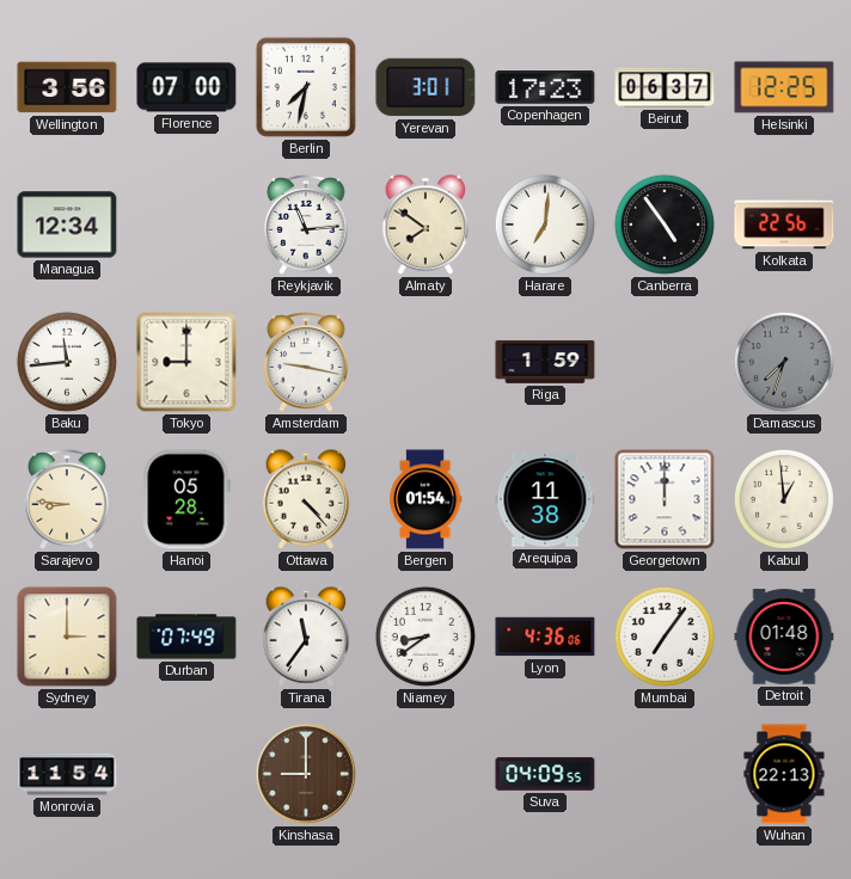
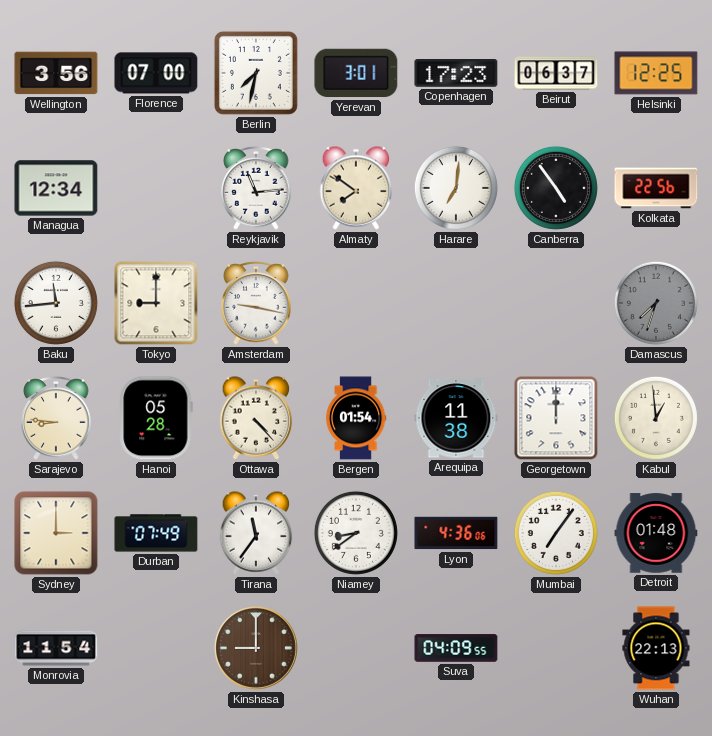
Riga: 1:59 -> none (545, 362)
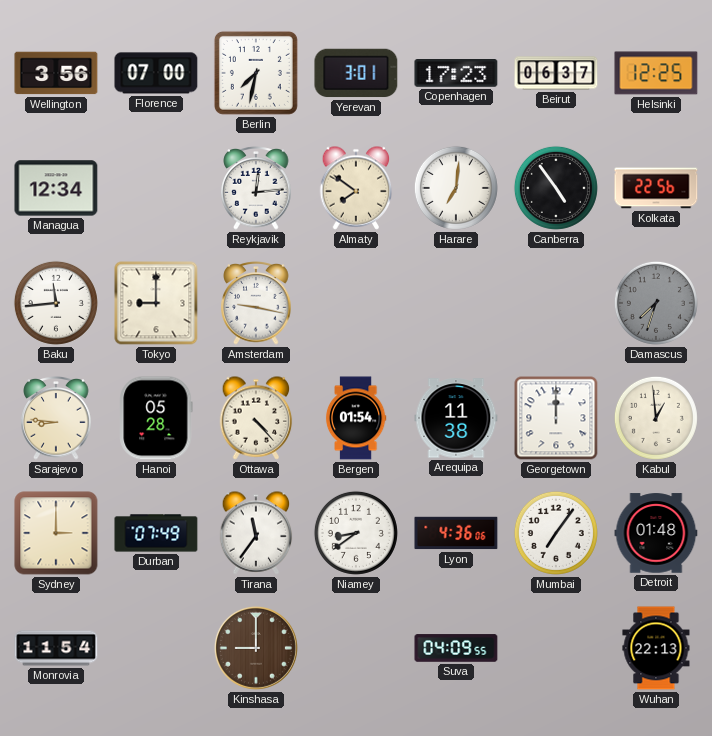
Reykjavik: 11:14 -> 12:14 (256, 188)
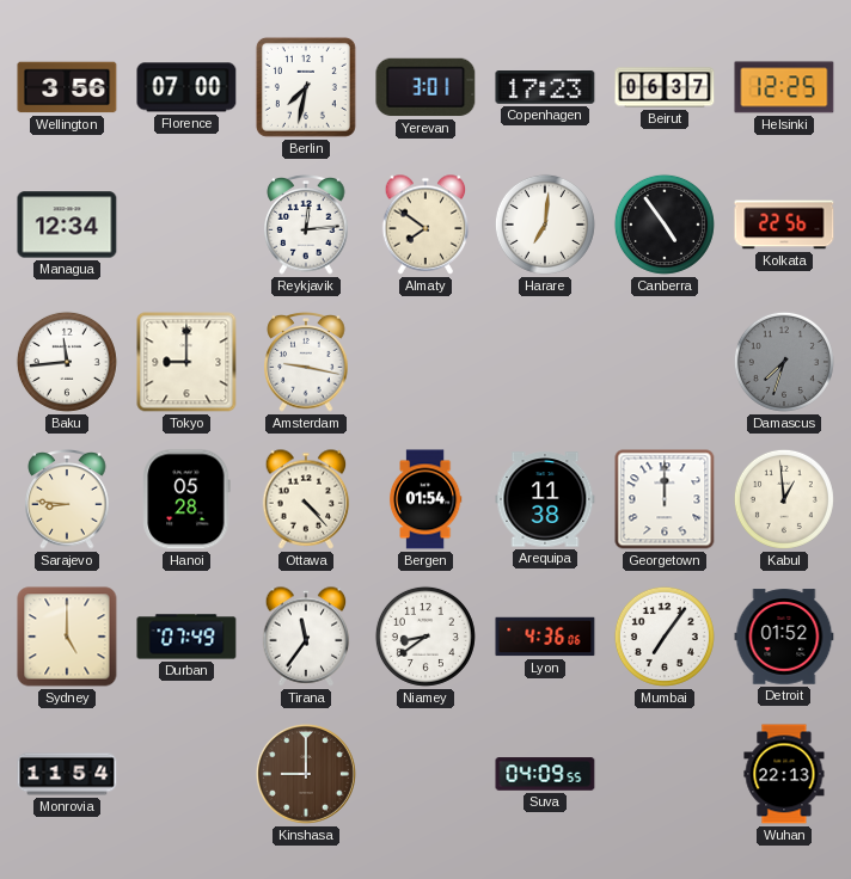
Sydney: 3:00 -> 5:00 (67, 637)
Detroit: 01:48 -> 01:52 (784, 637)
